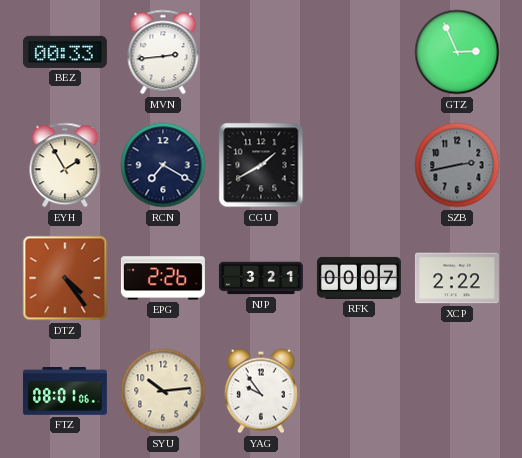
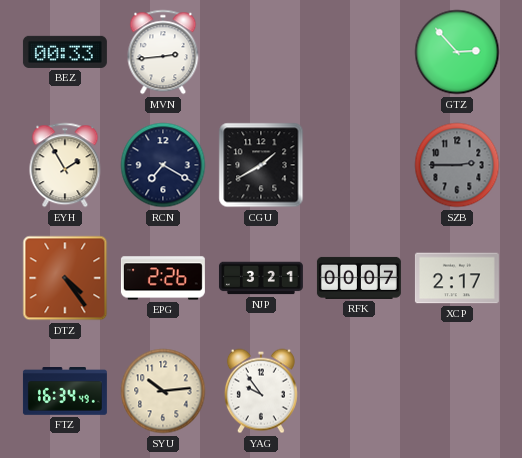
GTZ: 2:56 -> 2:53 (457, 52)
SZB: 2:43 -> 2:45 (457, 165)
XCP: 2:22 -> 2:17 (457, 278)
FTZ: 08:01 -> 16:34 (65, 392)
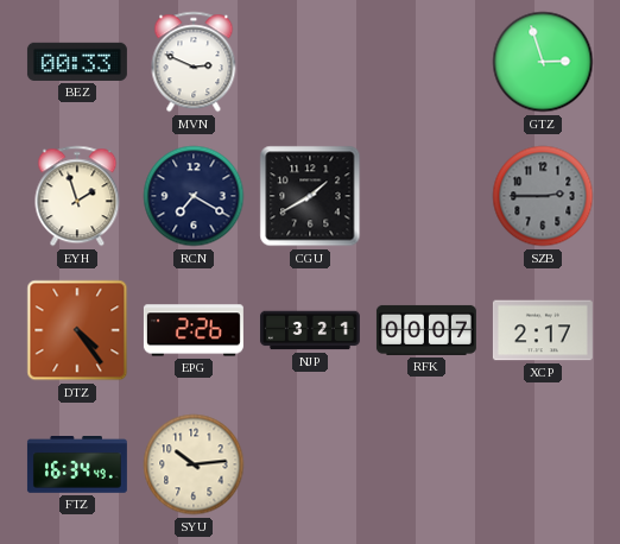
MVN: 2:44 -> 2:49 (194, 62)
GTZ: 2:53 -> 2:57 (543, 62)
EYH: 1:55 -> 1:57 (77, 196)
YAG: 9:54 -> none (261, 391)
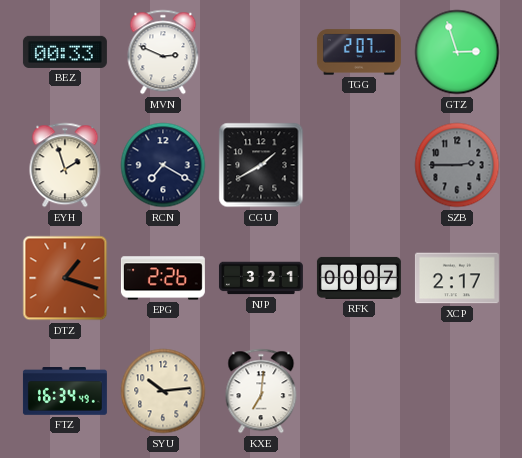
TGG: none -> 2:07 (359, 52)
DTZ: 4:24 -> 1:18 (65, 278)
KXE: none -> 7:01 (261, 391)
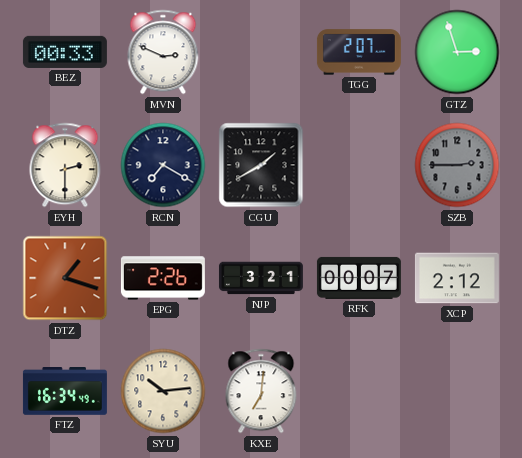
EYH: 1:57 -> 2:30 (65, 165)
XCP: 2:17 -> 2:12 (457, 278)
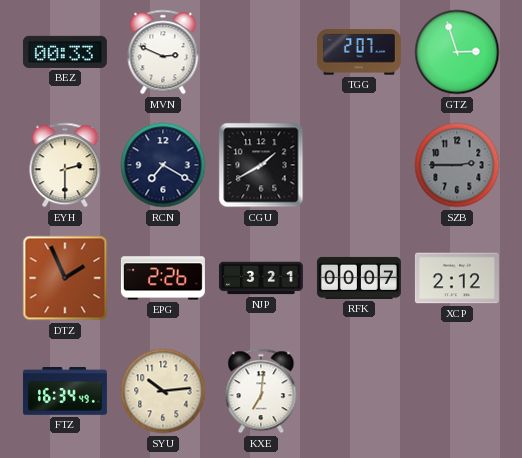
DTZ: 1:18 -> 1:56 (65, 278)
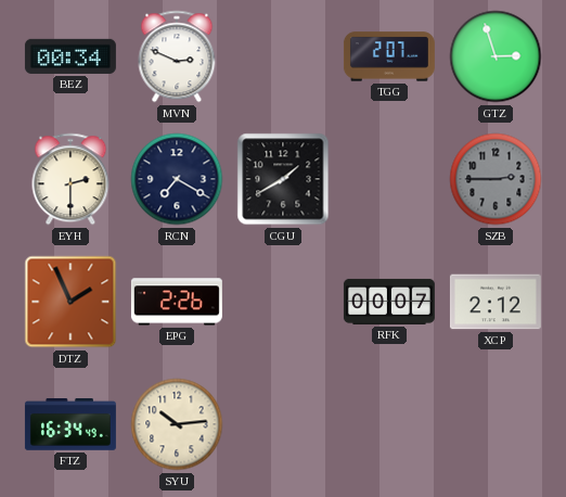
BEZ: 00:33 -> 00:34 (70, 56)
NJP: 3:21 -> none (261, 278)
KXE: 7:01 -> none (261, 391)
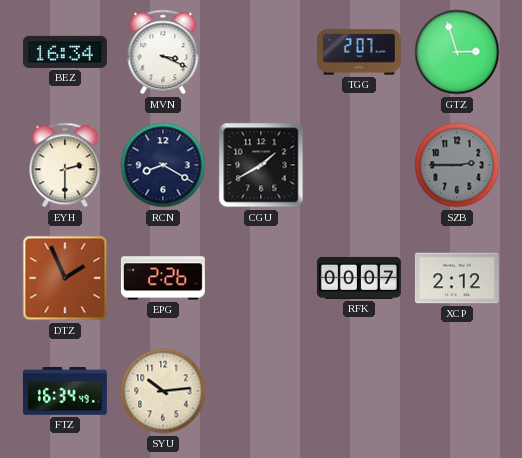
BEZ: 00:34 -> 16:34 (65, 52)
MVN: 2:49 -> 3:19 (163, 52)
RCN: 7:20 -> 8:20 (163, 165)
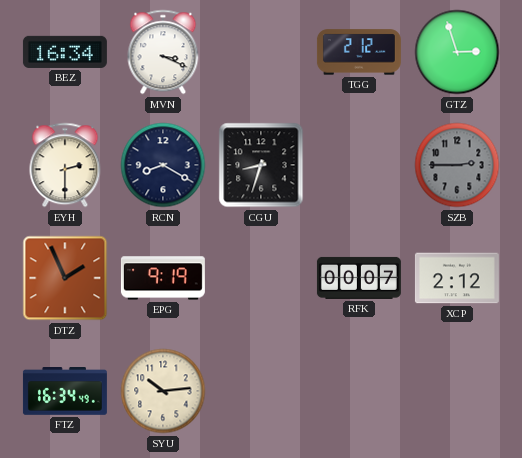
TGG: 2:07 -> 2:12 (359, 52)
CGU: 1:40 -> 8:33 (261, 165)
EPG: 2:26 -> 9:19 (163, 278)
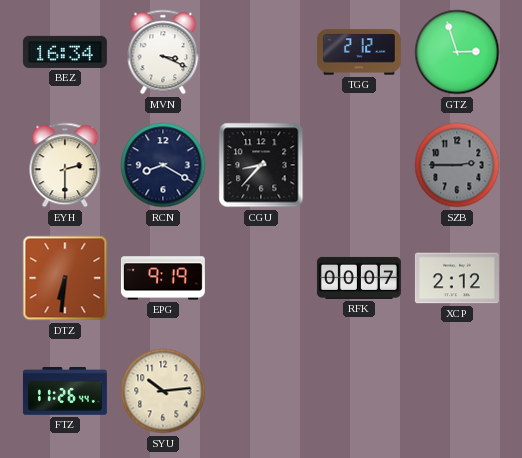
CGU: 8:33 -> 8:37 (261, 165)
DTZ: 1:56 -> 6:31 (65, 278)
FTZ: 16:34 -> 11:26 (65, 392)
